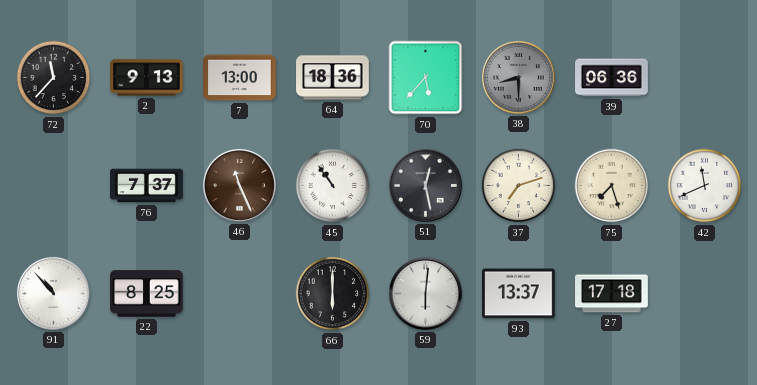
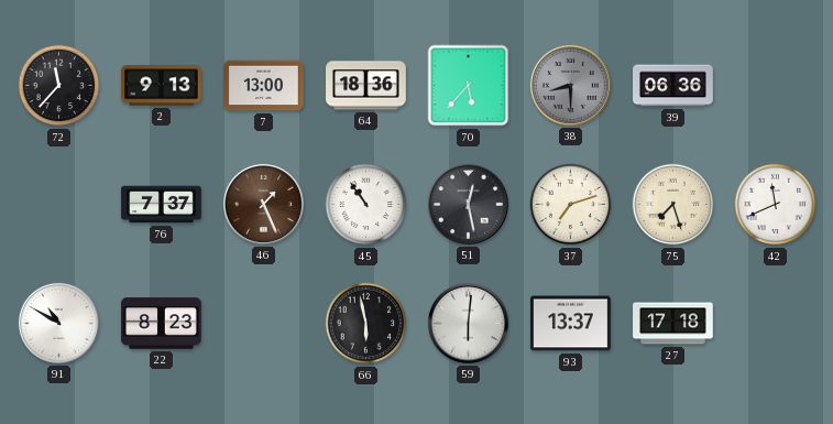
46: 11:26 -> 1:26 (263, 204)
91: 10:53 -> 10:50 (58, 323)
22: 8:25 -> 8:23 (162, 324)
66: 6:00 -> 5:58 (366, 324)
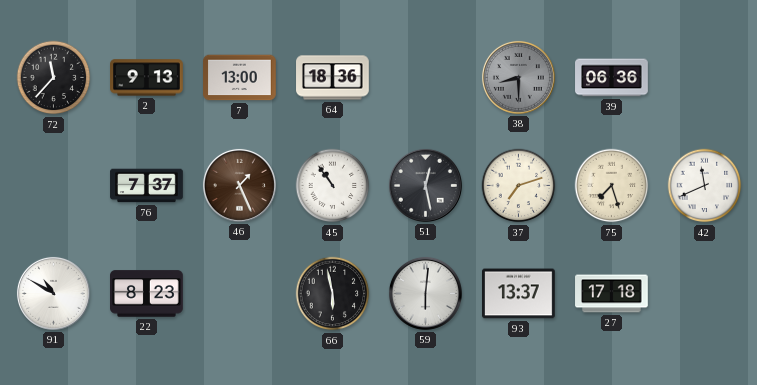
70: 5:37 -> none (469, 86)
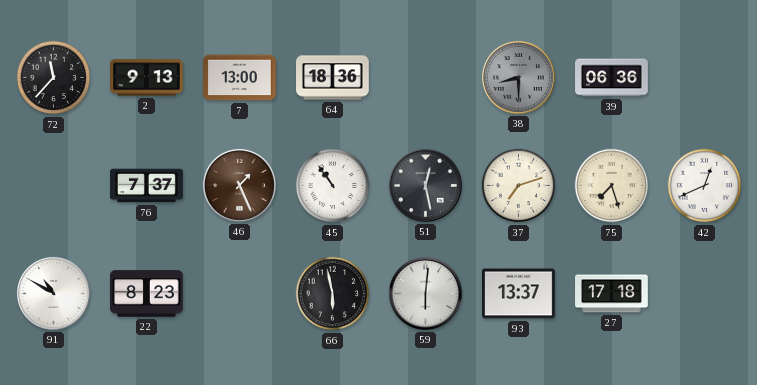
42: 11:41 -> 12:41 (705, 186)
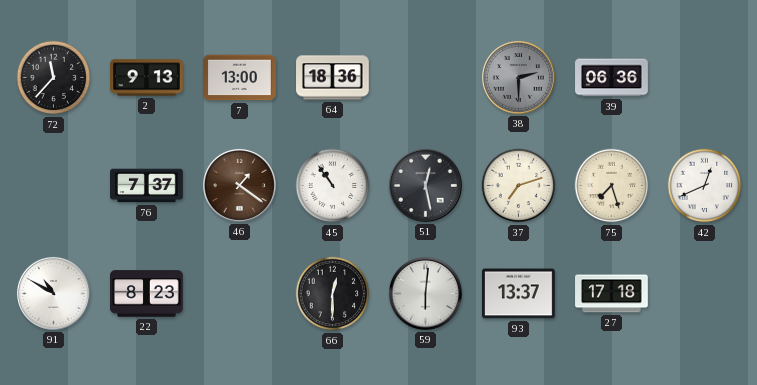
38: 8:30 -> 2:30 (518, 77)
46: 1:26 -> 1:21 (239, 185)
66: 5:58 -> 12:30 (333, 294)
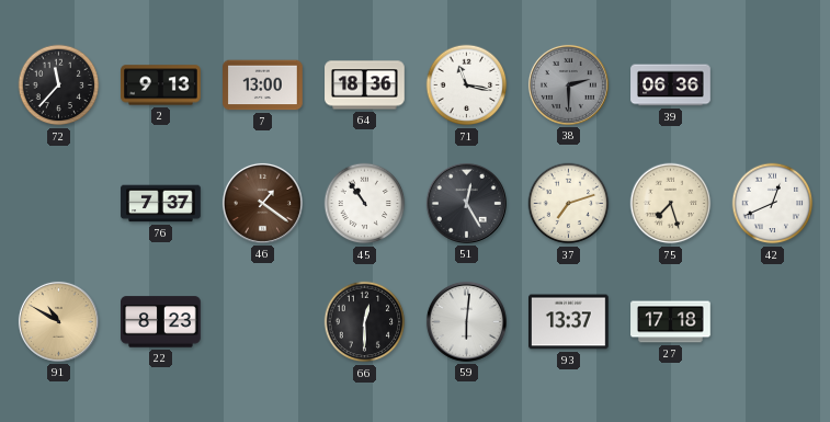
71: none -> 11:17 (467, 85)
51: 12:28 -> 12:25 (466, 203)
91 dial: white -> champagne (58, 321)
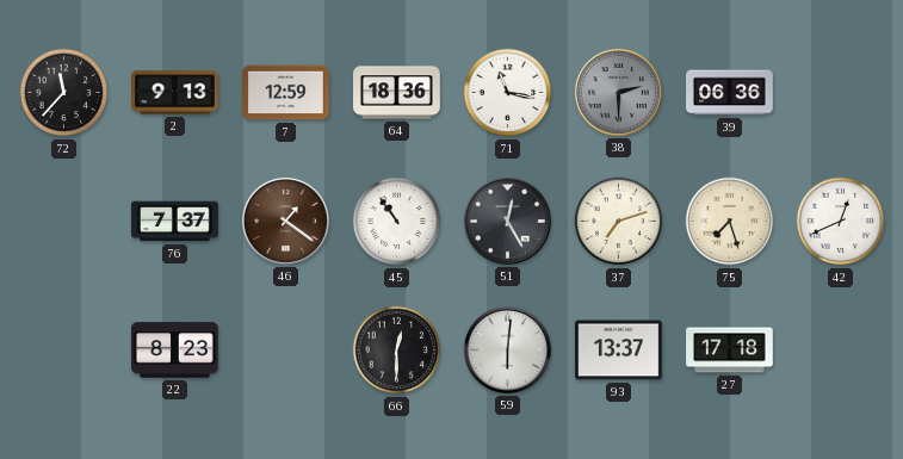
7: 13:00 -> 12:59 (286, 93)
91: 10:50 -> none (58, 321)
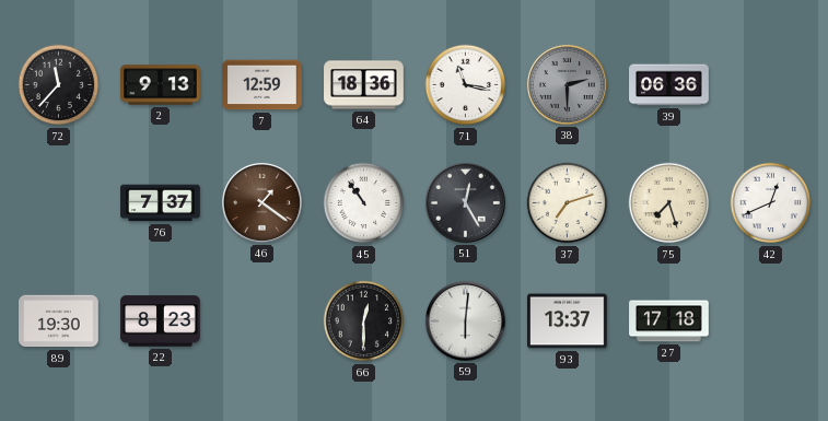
89: none -> 19:30 (59, 321)
